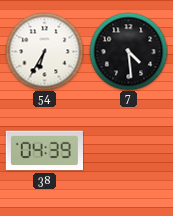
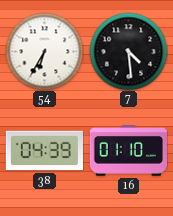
16: none -> 01:10 (128, 151)
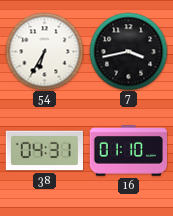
7: 4:29 -> 3:43 (128, 51)
38: 04:39 -> 04:31 (44, 151)
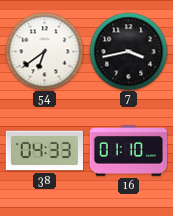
54: 6:35 -> 6:39 (44, 51)
38: 04:31 -> 04:33 (44, 151)
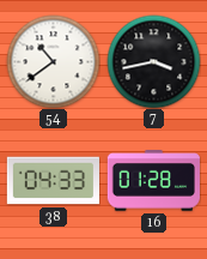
54: 6:39 -> 10:39 (53, 61)
16: 01:10 -> 01:28 (153, 181)
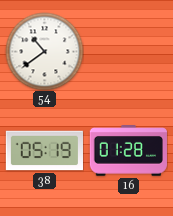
7: 3:43 -> none (153, 61)
38: 04:33 -> 05:19 (44, 151)
